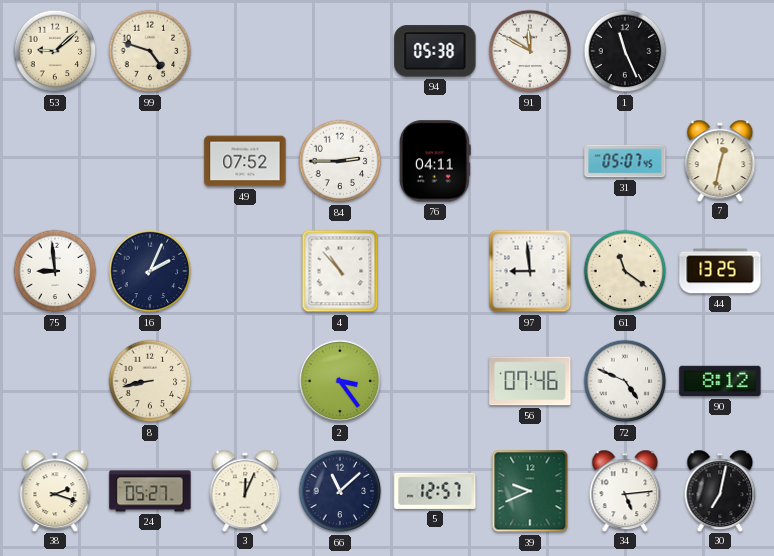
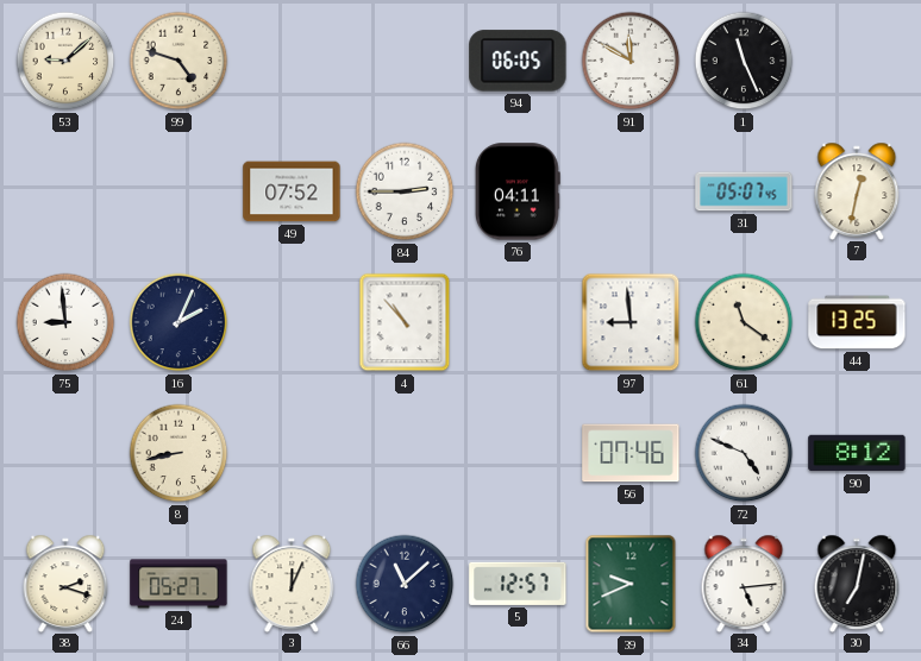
94: 05:38 -> 06:05 (518, 61)
2: 3:24 -> none (340, 381)
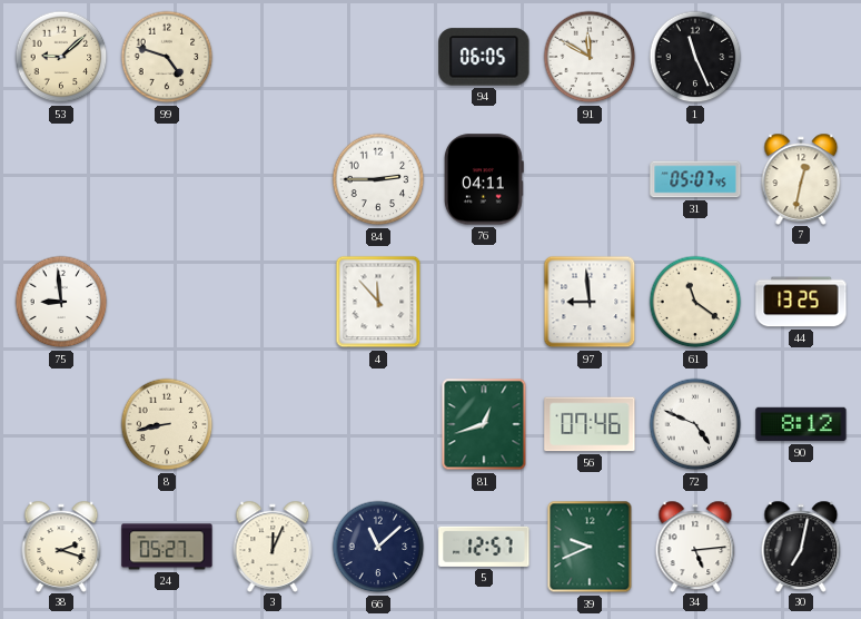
49: 07:52 -> none (292, 191)
16: 2:04 -> none (178, 322)
4: 10:53 -> 11:53 (378, 302)
81: none -> 12:42 (484, 424)
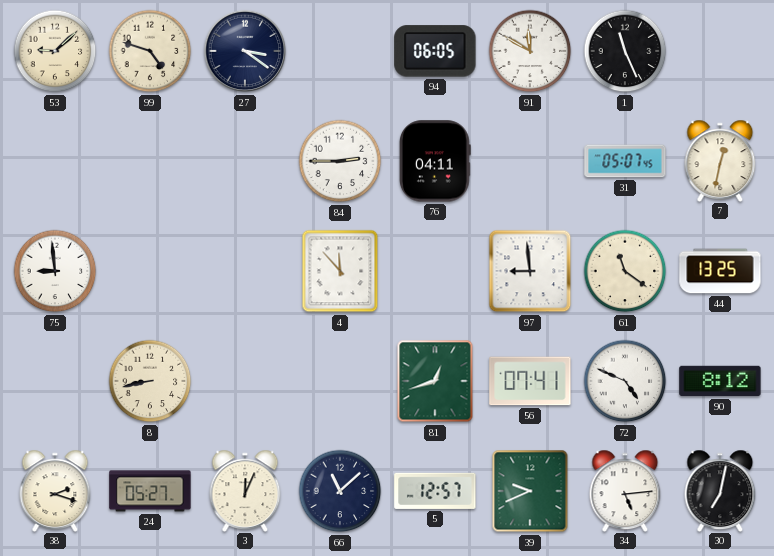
27: none -> 3:21 (245, 51)
56: 07:46 -> 07:41 (530, 381)
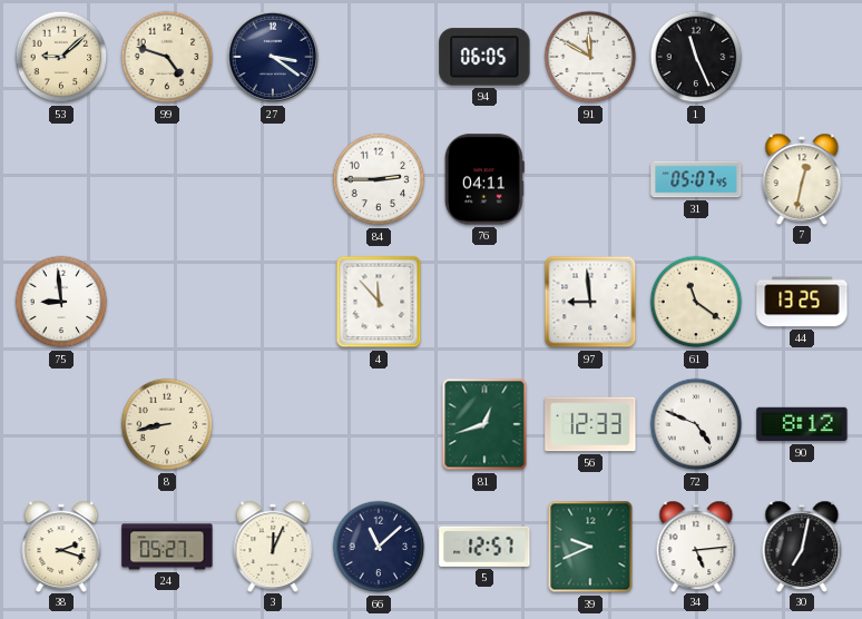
56: 07:41 -> 12:33 (590, 424)
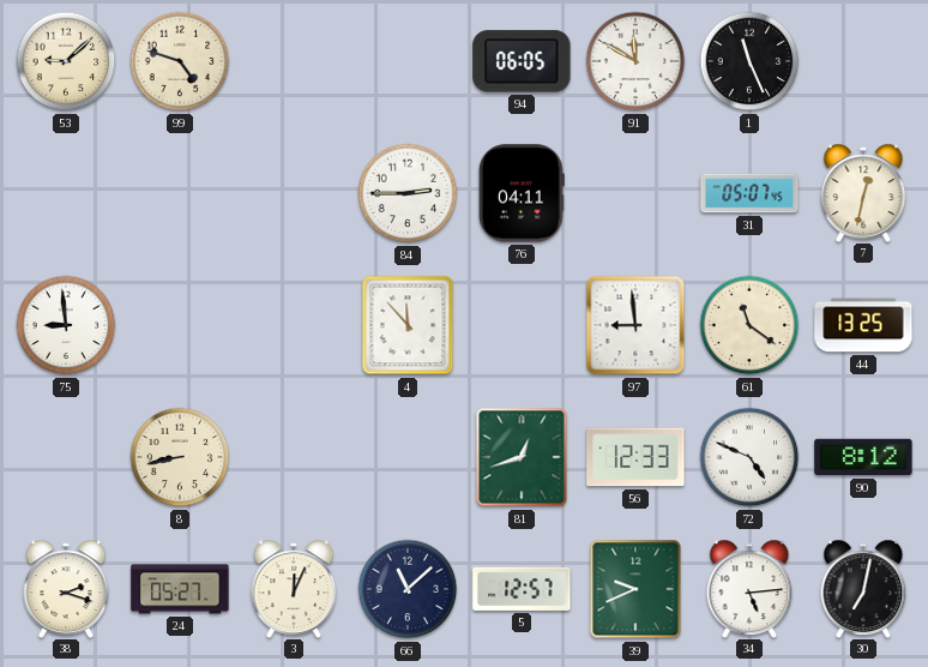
27: 3:21 -> none (273, 57)
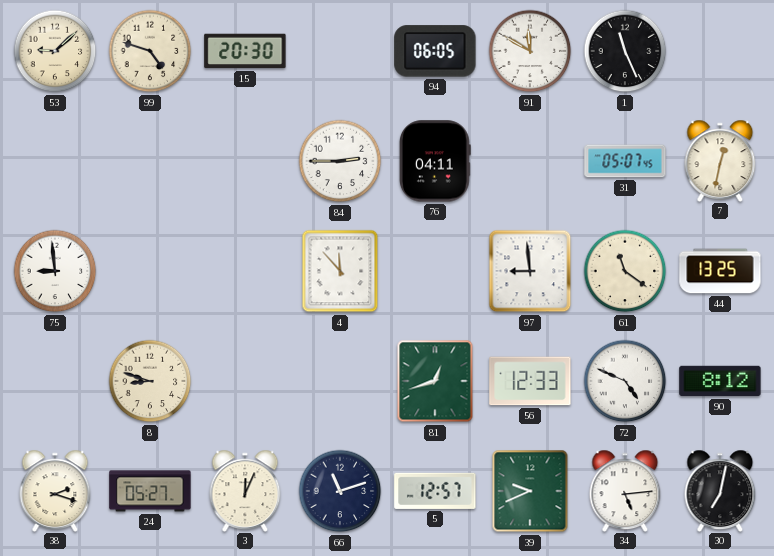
15: none -> 20:30 (245, 51)
8: 8:43 -> 8:48 (150, 381)
66: 11:08 -> 11:12 (340, 491)
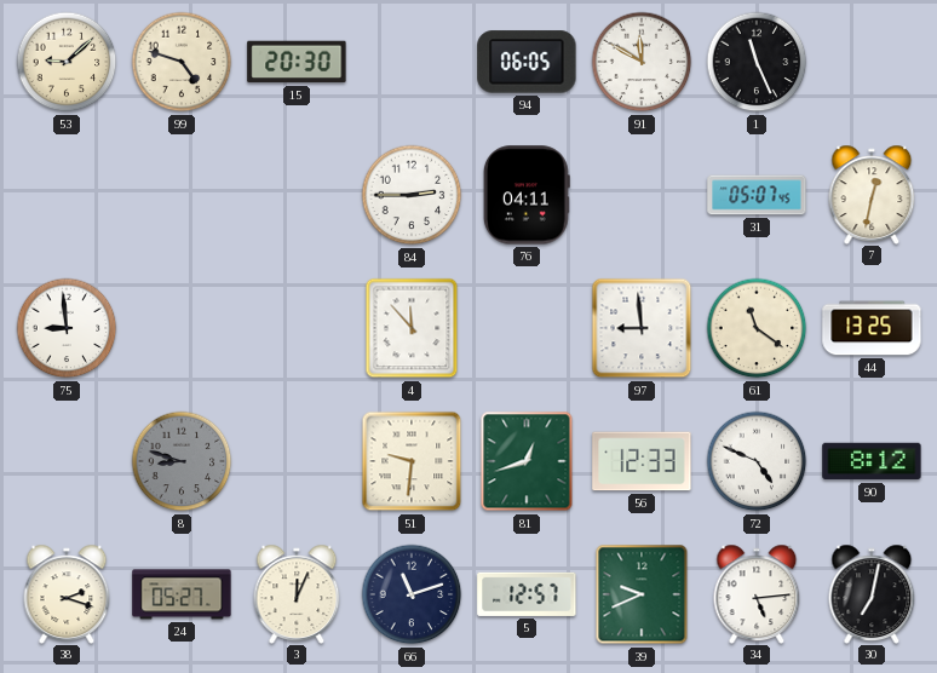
8 dial: cream -> grey (182, 461)
51: none -> 9:31 (412, 461)
